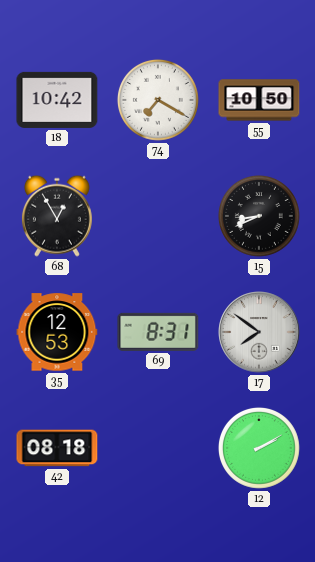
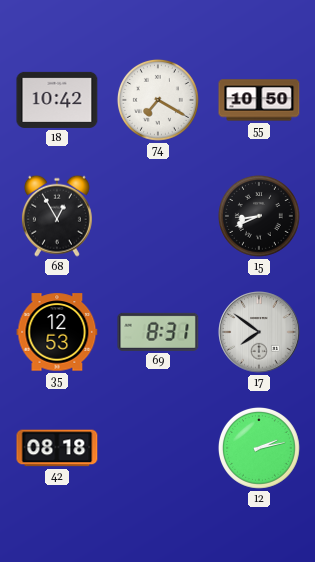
12: 2:10 -> 2:13 (259, 448)
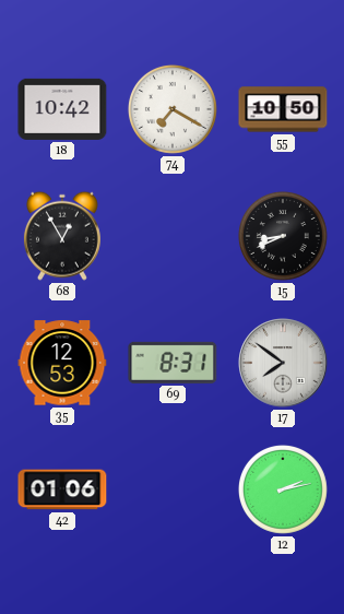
42: 08:18 -> 01:06 (62, 489)
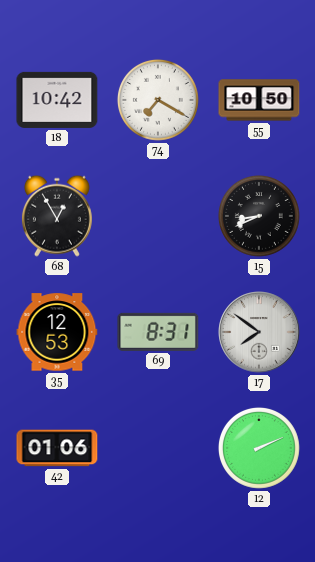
12: 2:13 -> 2:11 (259, 448)
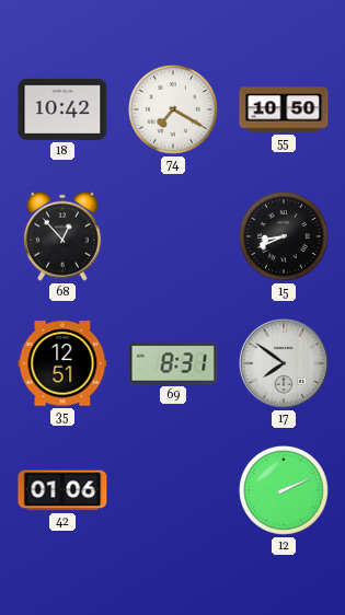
68: 12:55 -> 12:53 (62, 236)
35: 12:53 -> 12:51 (62, 363)
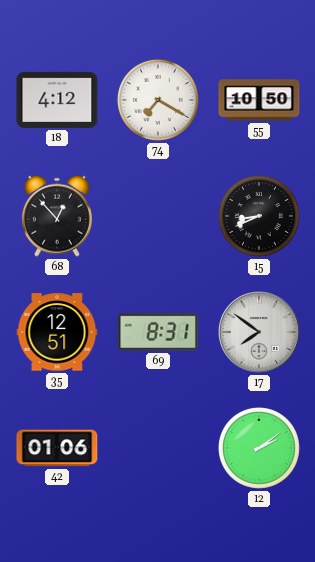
18: 10:42 -> 4:12 (57, 100)
12: 2:11 -> 2:09 (259, 448)
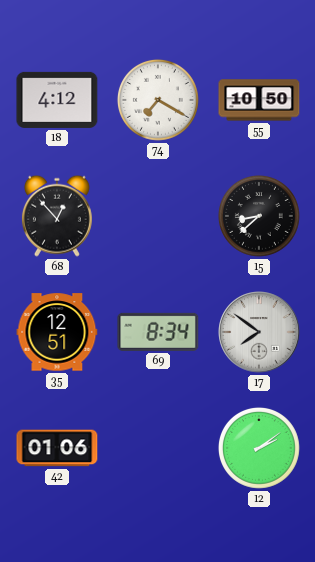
15: 8:41 -> 8:38 (259, 216)
69: 8:31 -> 8:34 (158, 332)
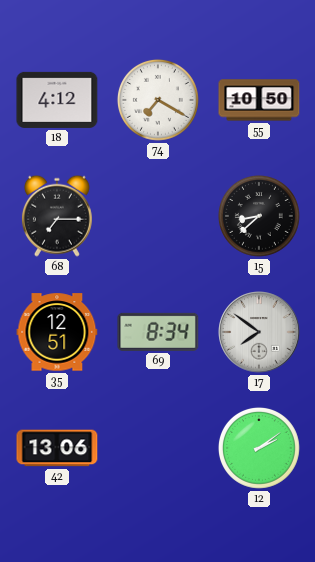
68: 12:53 -> 7:15 (57, 216)
42: 01:06 -> 13:06 (57, 448)
